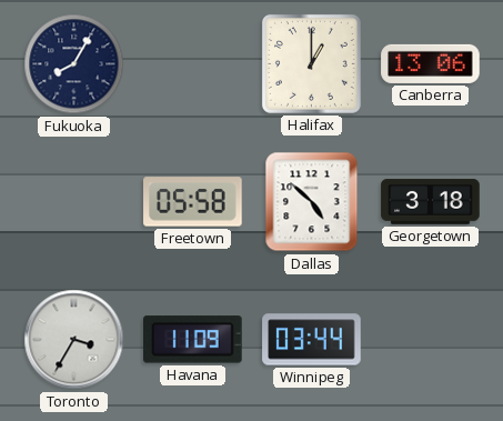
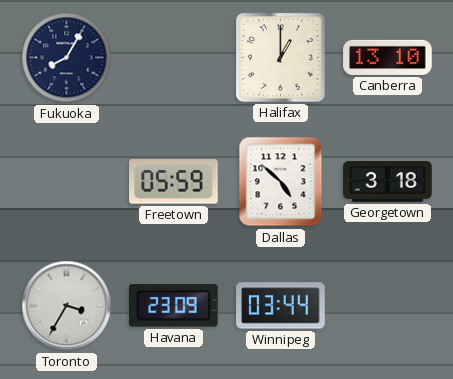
Canberra: 13:06 -> 13:10 (388, 57)
Freetown: 05:58 -> 05:59 (174, 182)
Havana: 11:09 -> 23:09 (174, 306)
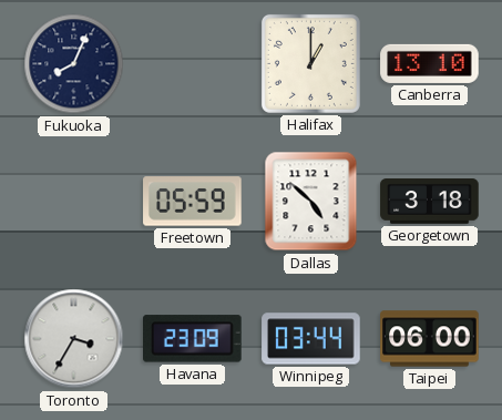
Fukuoka: 8:05 -> 8:04 (74, 64)
Taipei: none -> 06:00 (430, 339)
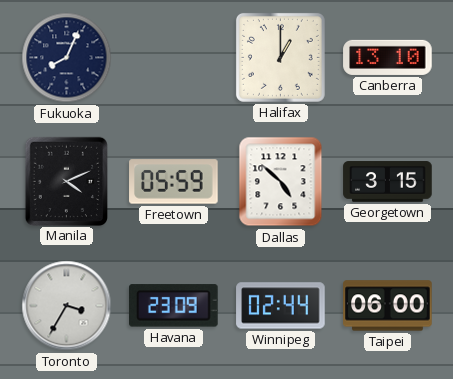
Manila: none -> 4:11 (66, 181)
Georgetown: 3:18 -> 3:15 (388, 182)
Winnipeg: 03:44 -> 02:44 (281, 306)
